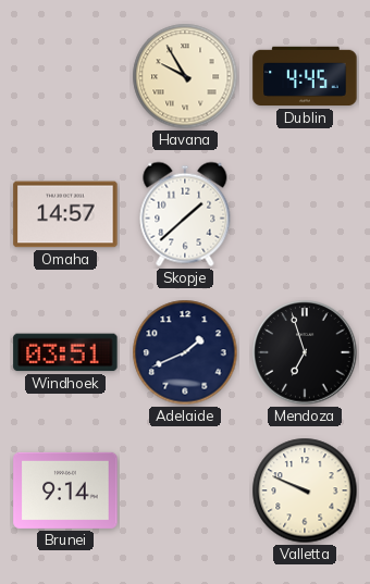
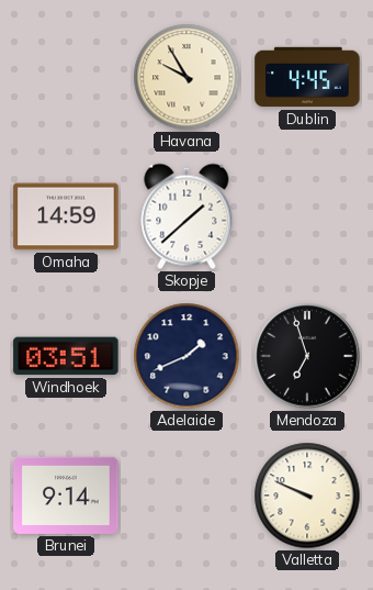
Omaha: 14:57 -> 14:59 (66, 216)
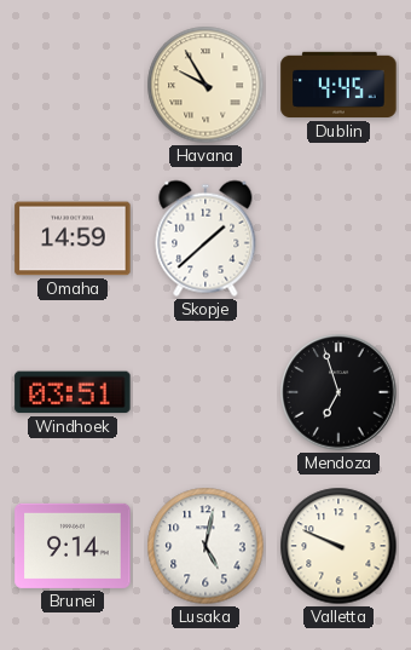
Adelaide: 1:41 -> none (187, 356)
Lusaka: none -> 5:02 (205, 546)
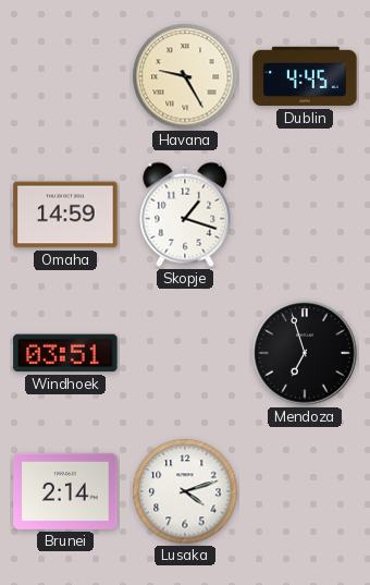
Havana: 9:55 -> 9:25 (185, 76)
Skopje: 1:38 -> 1:18 (185, 215)
Brunei: 9:14 -> 2:14 (65, 491)
Lusaka: 5:02 -> 4:12 (185, 491)
Valletta: 9:49 -> none (338, 546)
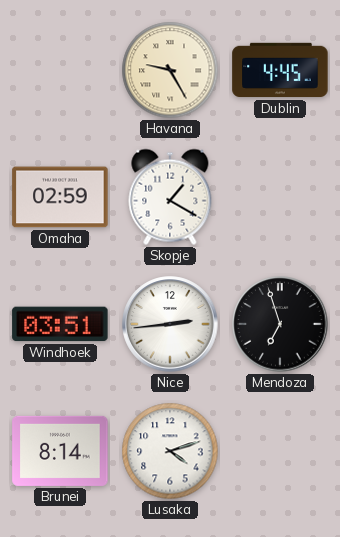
Omaha: 14:59 -> 02:59 (60, 197)
Skopje: 1:18 -> 1:20 (170, 197)
Nice: none -> 2:44 (170, 324)
Brunei: 2:14 -> 8:14 (60, 451)
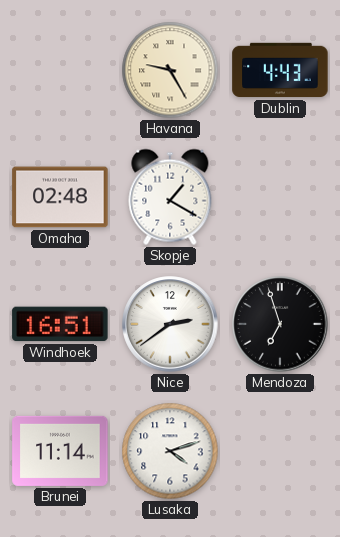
Dublin: 4:45 -> 4:43 (280, 70)
Omaha: 02:59 -> 02:48 (60, 197)
Windhoek: 03:51 -> 16:51 (60, 324)
Nice: 2:44 -> 2:39 (170, 324)
Brunei: 8:14 -> 11:14 (60, 451)
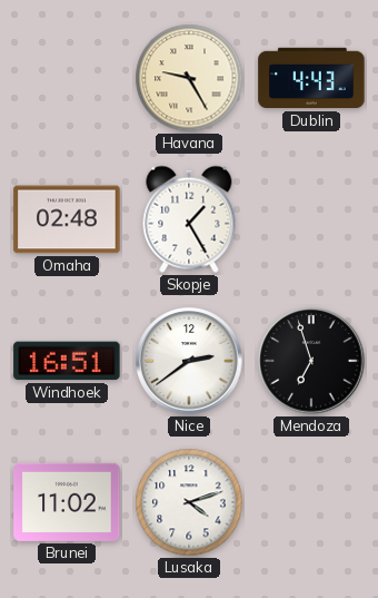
Skopje: 1:20 -> 1:25 (189, 219)
Brunei: 11:14 -> 11:02 (67, 502)
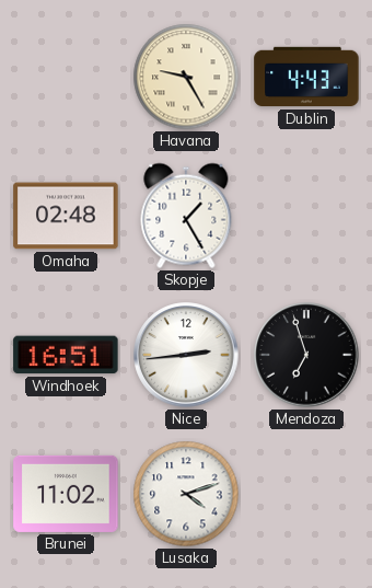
Nice: 2:39 -> 2:44 (186, 355)
